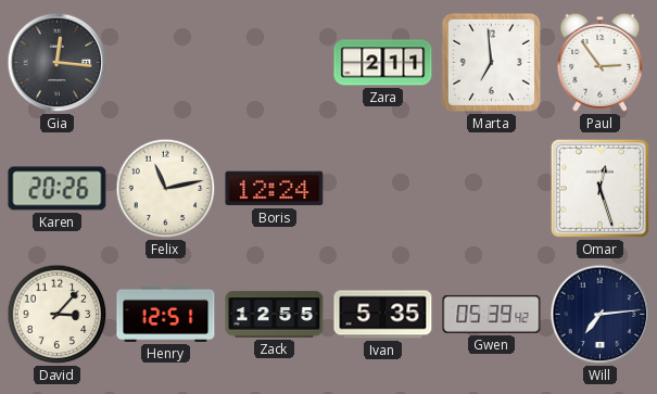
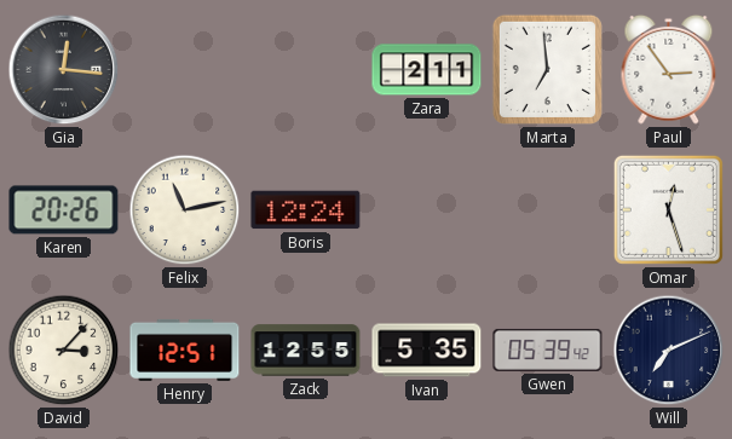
Will: 7:14 -> 7:11 (669, 351)
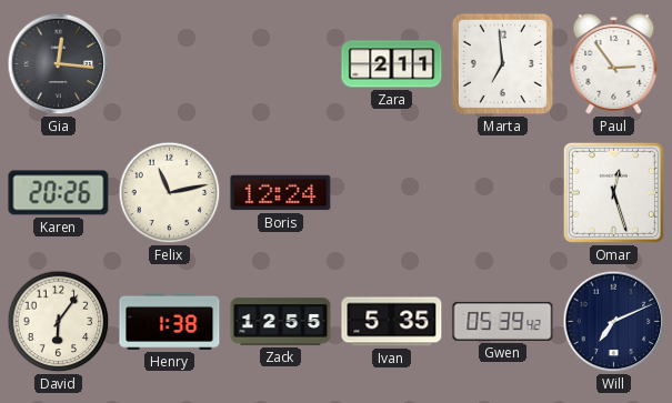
David: 3:07 -> 6:06 (59, 322)
Henry: 12:51 -> 1:38 (170, 321)
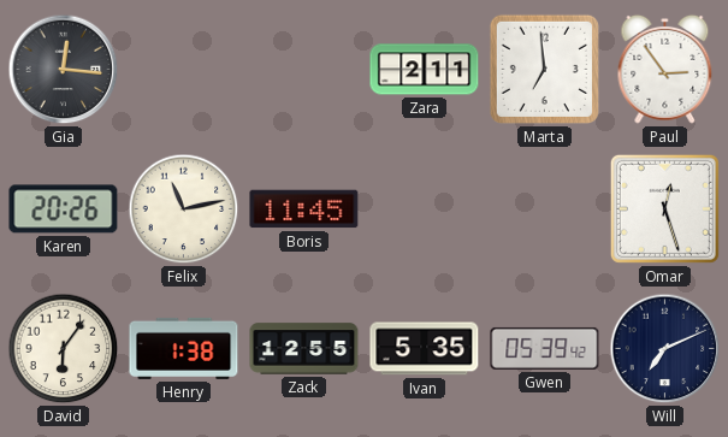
Boris: 12:24 -> 11:45 (304, 209)
